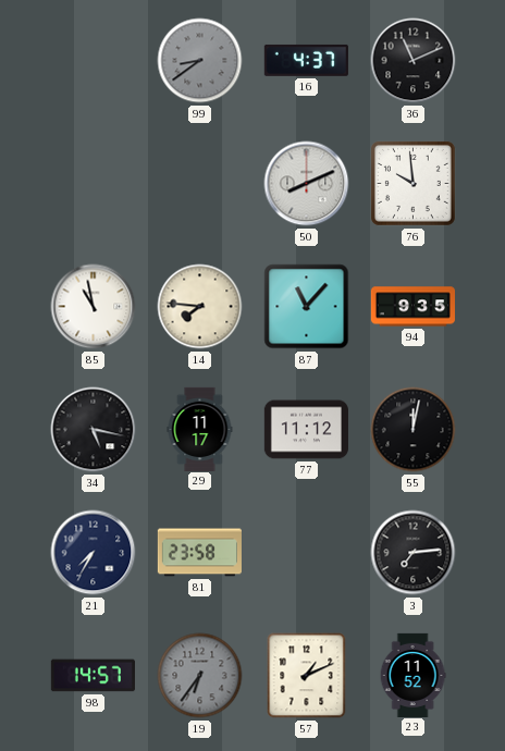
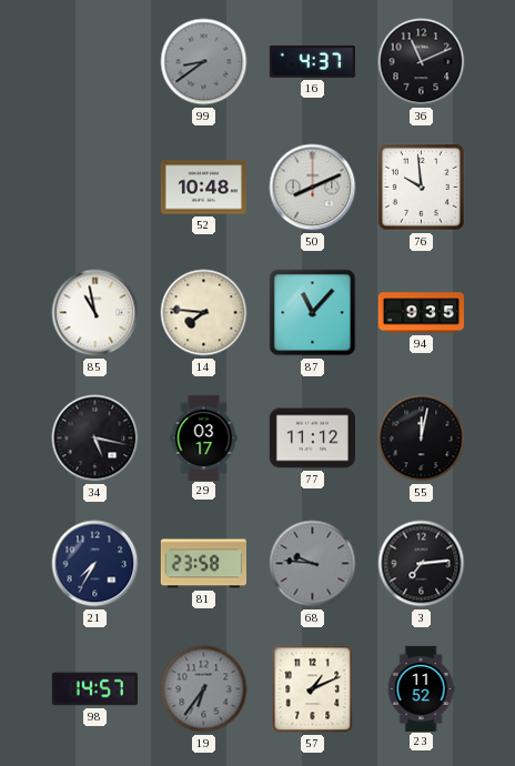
52: none -> 10:48 (203, 188)
29: 11:17 -> 03:17 (204, 437)
68: none -> 9:46 (313, 564)
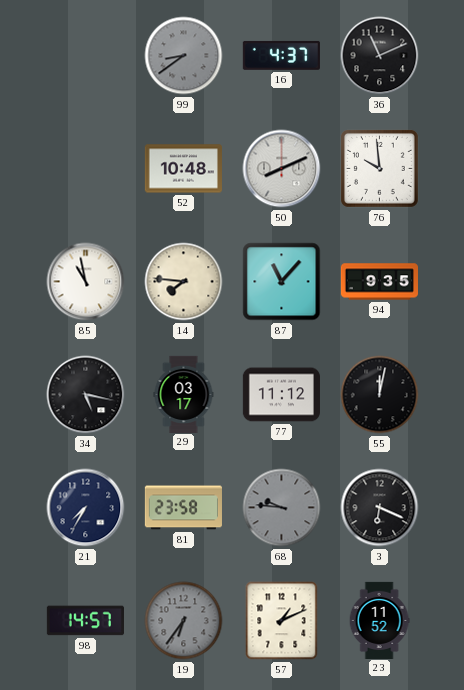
3: 7:14 -> 6:19 (380, 508)
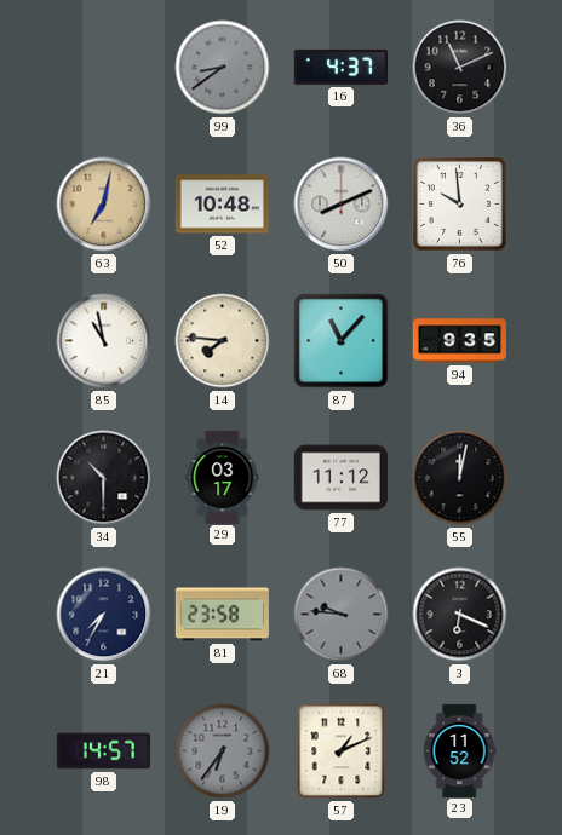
63: none -> 7:02 (104, 205)
34: 5:17 -> 10:30 (104, 478)
